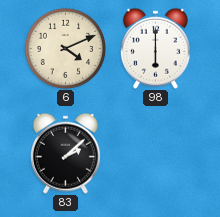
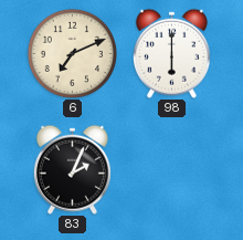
6: 4:11 -> 7:11 (72, 53)
83: 2:08 -> 2:04 (72, 169)
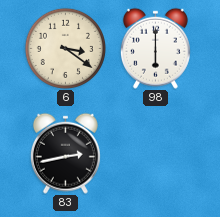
6: 7:11 -> 3:21 (65, 48)
83: 2:04 -> 2:43 (65, 153)
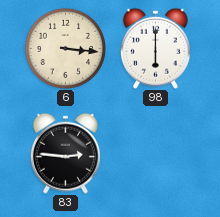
6: 3:21 -> 3:16 (65, 48)
83: 2:43 -> 2:46 (65, 153)
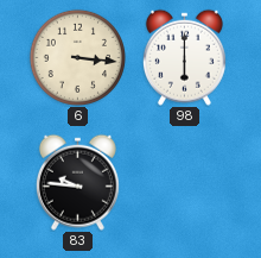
83: 2:46 -> 9:46 (77, 182)
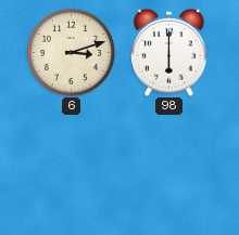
6: 3:16 -> 3:12 (71, 52)
83: 9:46 -> none (77, 182)
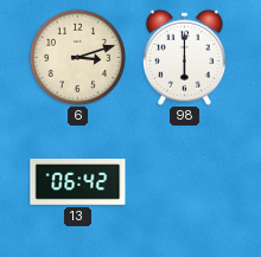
13: none -> 06:42 (78, 182)
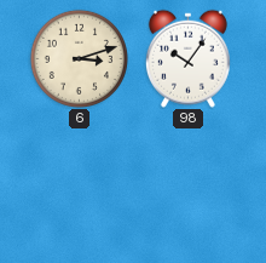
98: 6:00 -> 10:06 (187, 58)
13: 06:42 -> none (78, 182)
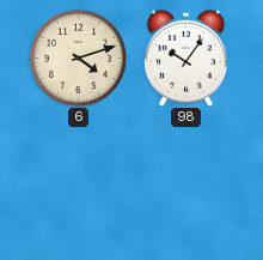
6: 3:12 -> 4:12 (78, 58)
